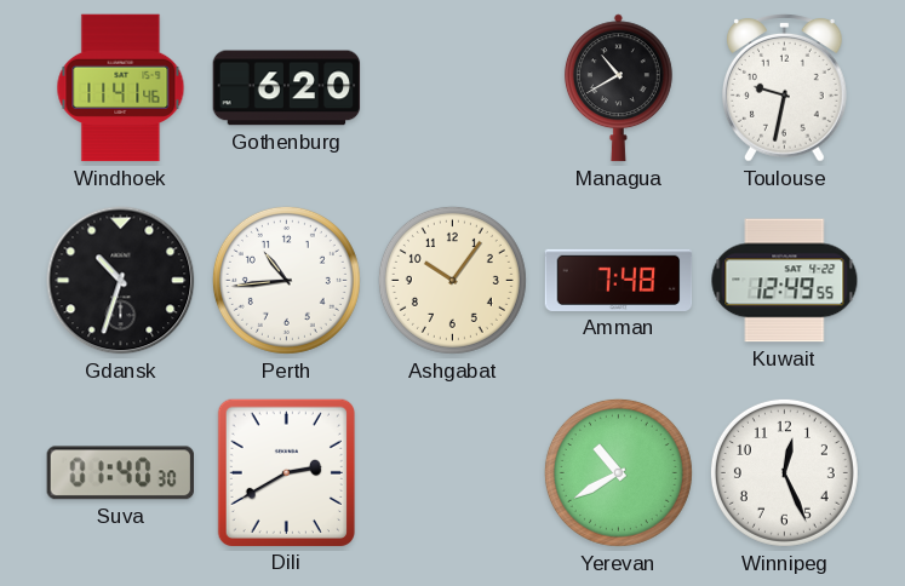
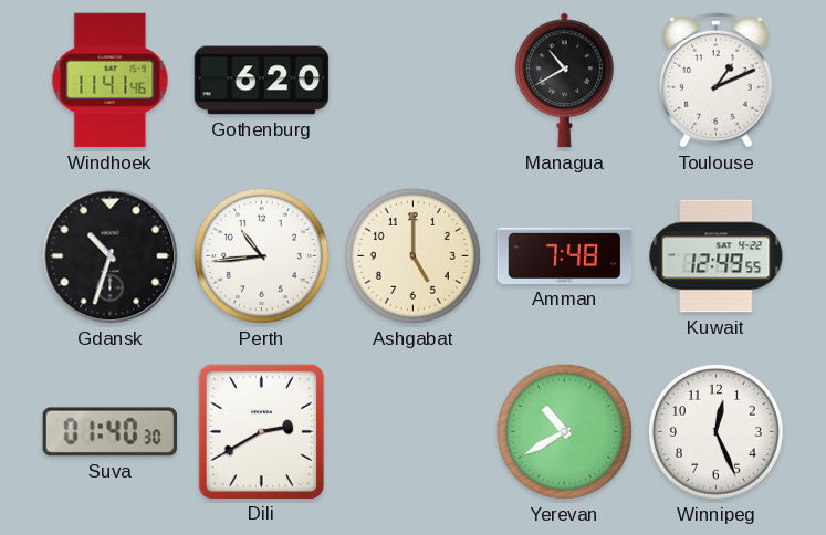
Toulouse: 9:32 -> 1:11 (717, 81)
Ashgabat: 10:06 -> 5:00 (412, 255)
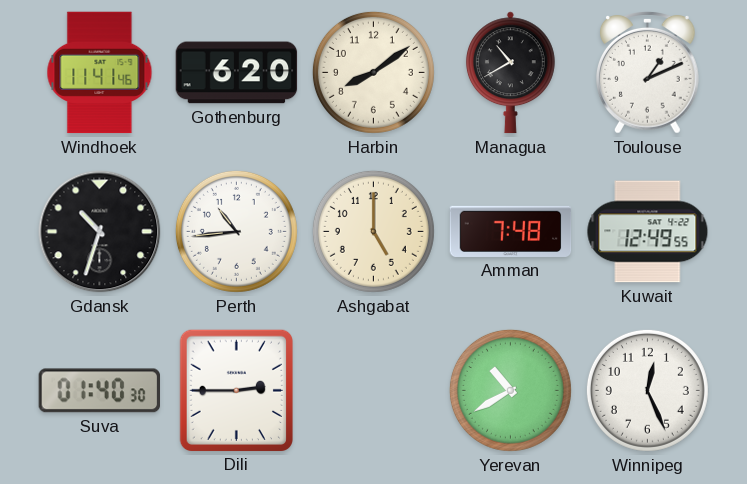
Harbin: none -> 8:09 (373, 72)
Dili: 2:40 -> 2:45 (236, 390)
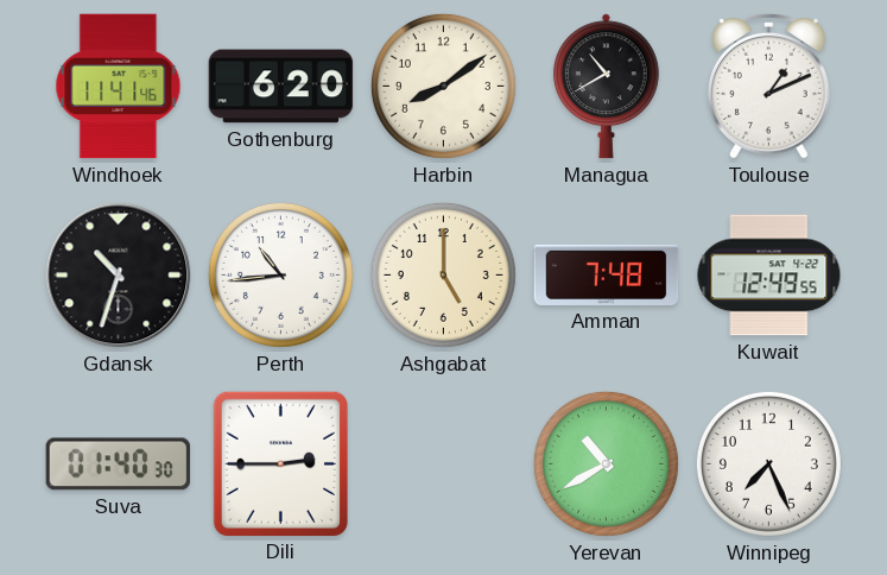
Winnipeg: 12:26 -> 7:26 (768, 463)
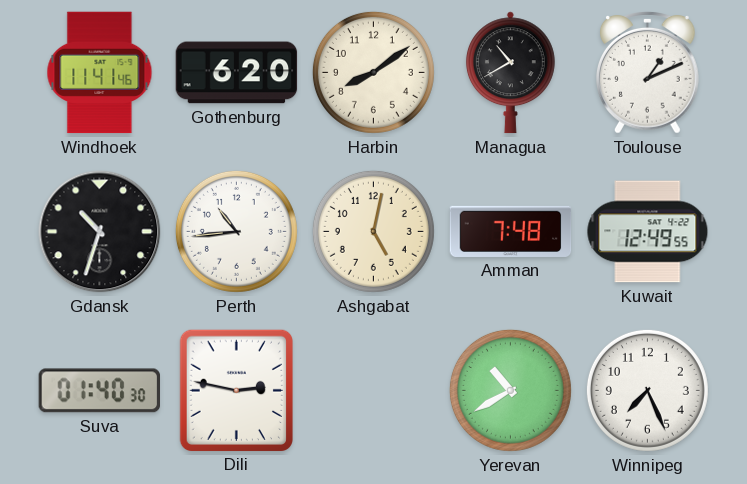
Ashgabat: 5:00 -> 5:02 (373, 231)
Dili: 2:45 -> 2:47 (236, 390)
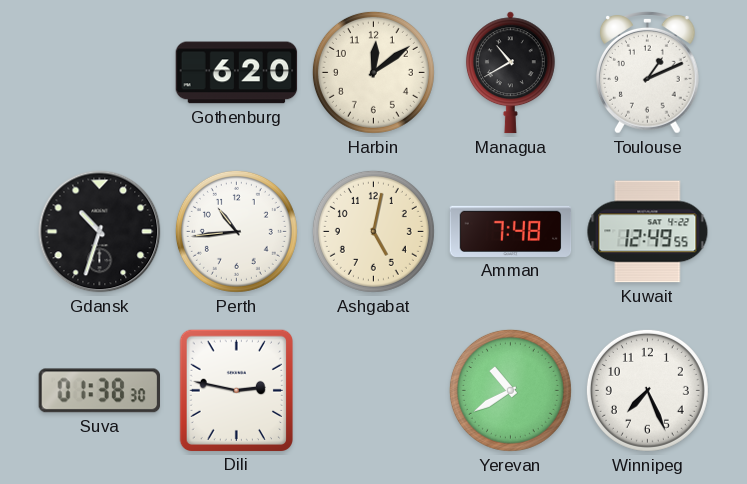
Windhoek: 11:41 -> none (100, 73)
Harbin: 8:09 -> 12:09 (373, 72)
Suva: 01:40 -> 01:38 (99, 391)
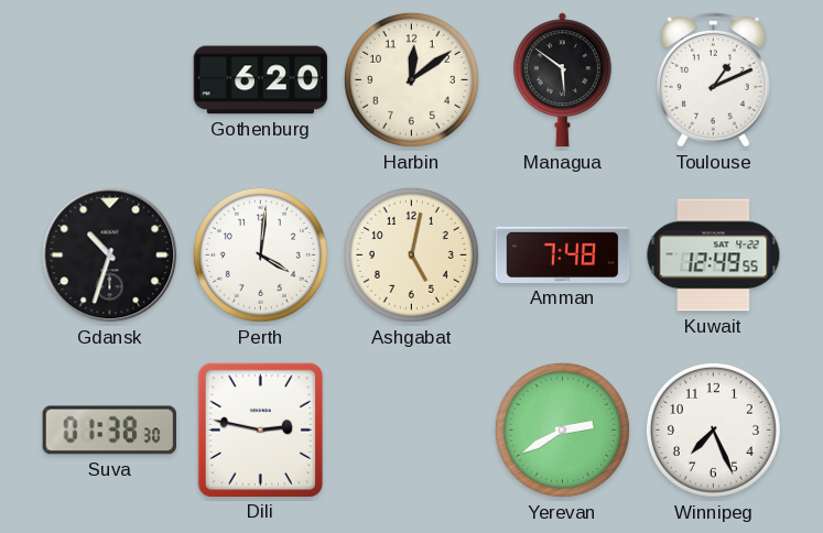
Managua: 10:40 -> 5:51 (562, 80)
Perth: 10:44 -> 4:01 (260, 254)
Yerevan: 10:40 -> 2:40 (562, 429)
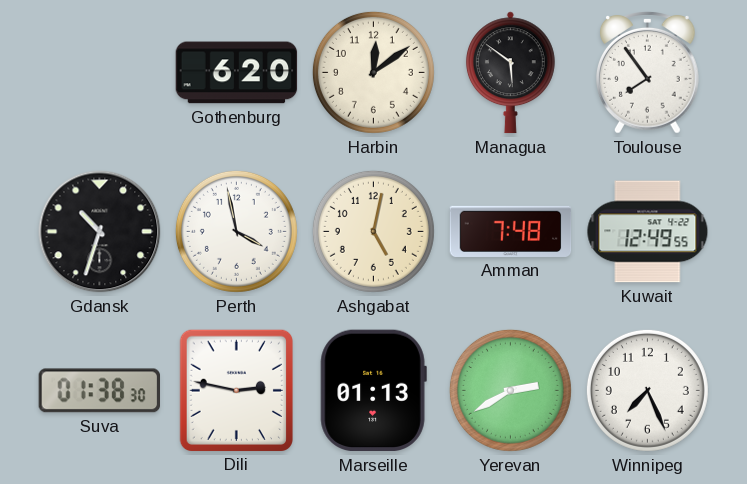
Toulouse: 1:11 -> 7:54 (648, 73)
Perth: 4:01 -> 3:58 (236, 231)
Marseille: none -> 01:13 (373, 391)
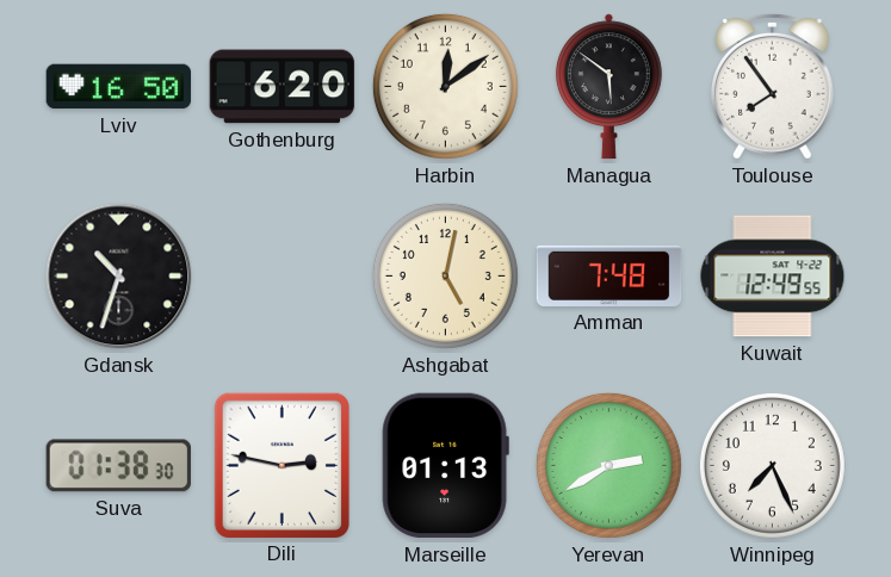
Lviv: none -> 16:50 (119, 87)
Perth: 3:58 -> none (236, 231)
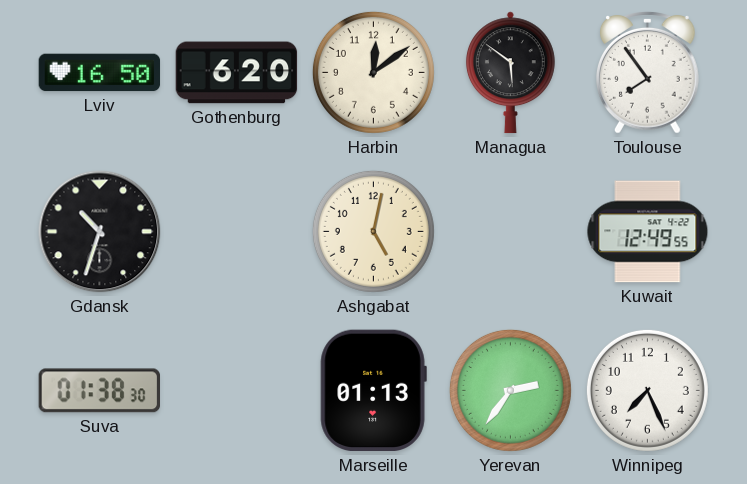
Amman: 7:48 -> none (610, 275)
Dili: 2:47 -> none (281, 465)
Yerevan: 2:40 -> 2:36 (510, 390)
